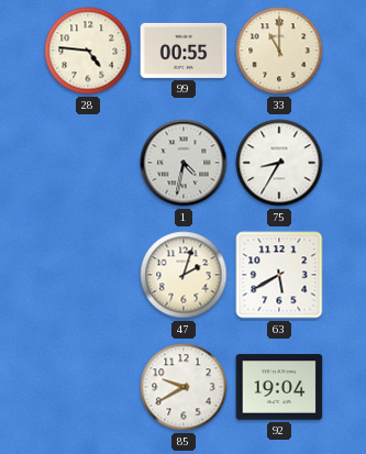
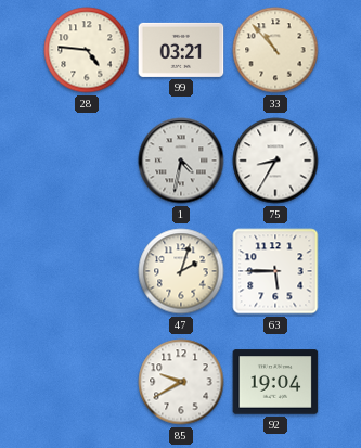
99: 00:55 -> 03:21 (181, 50)
33: 11:00 -> 10:53 (275, 50)
63: 5:40 -> 5:45 (275, 271)
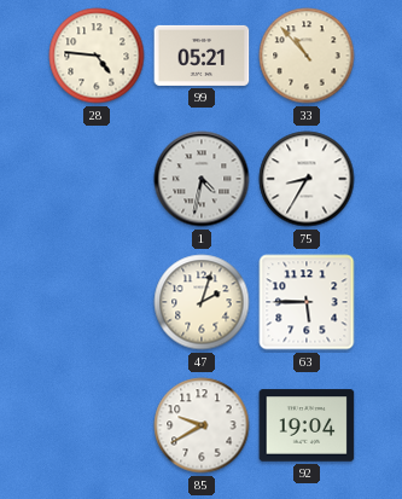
99: 03:21 -> 05:21 (202, 56)
